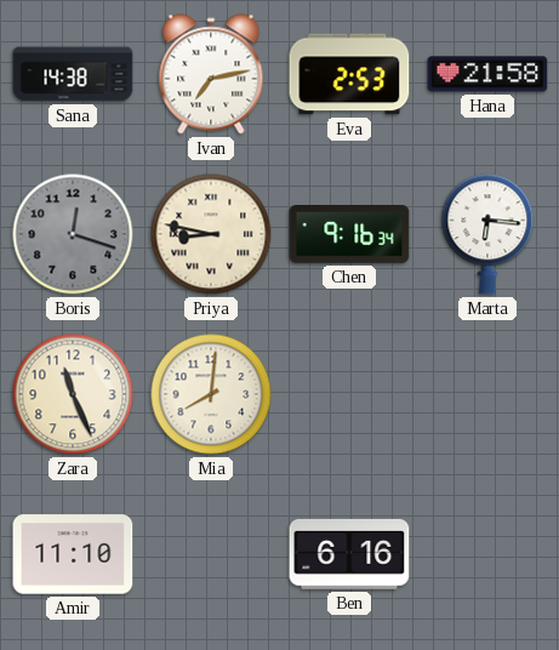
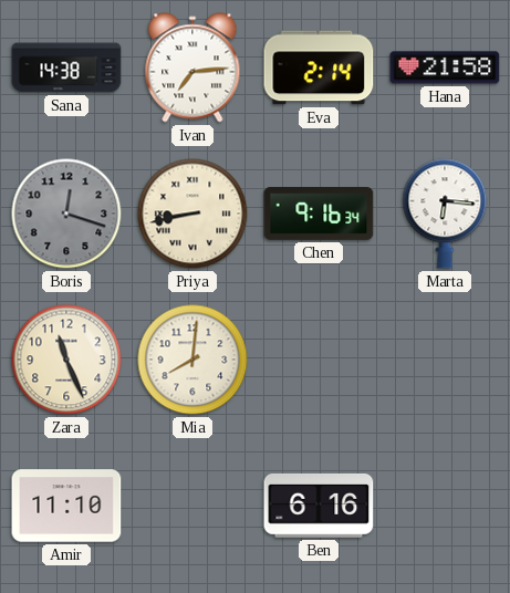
Ivan: 7:13 -> 7:14 (192, 67)
Eva: 2:53 -> 2:14 (319, 67)
Priya: 8:47 -> 8:43 (192, 214)
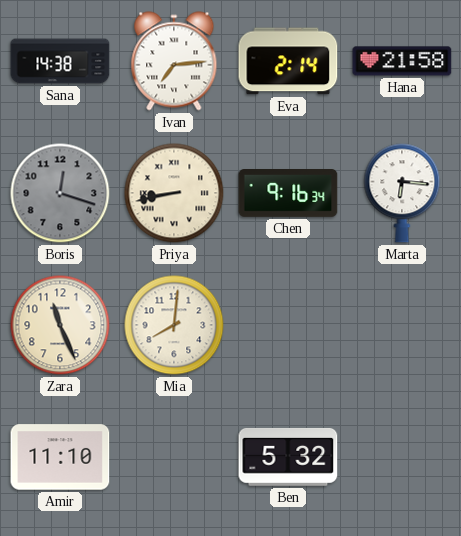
Ben: 6:16 -> 5:32 (288, 457)
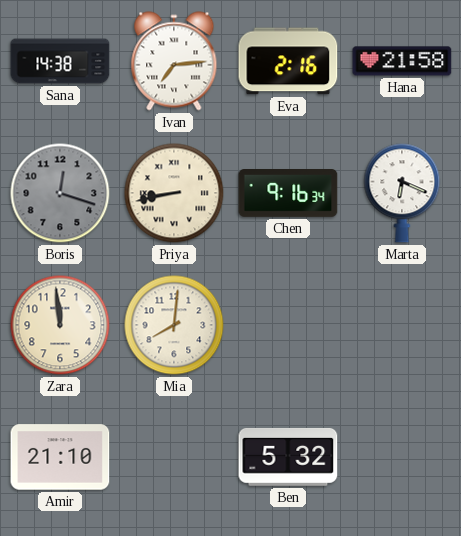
Eva: 2:14 -> 2:16 (288, 61)
Marta: 6:16 -> 6:19 (402, 193)
Zara: 11:26 -> 11:59 (60, 325)
Amir: 11:10 -> 21:10 (60, 457)
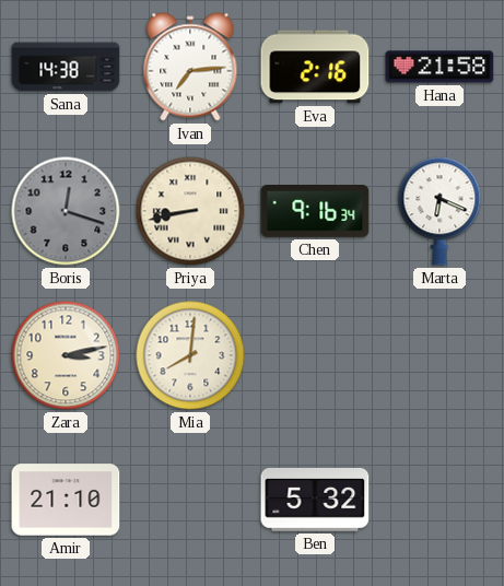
Zara: 11:59 -> 3:13 (66, 355)
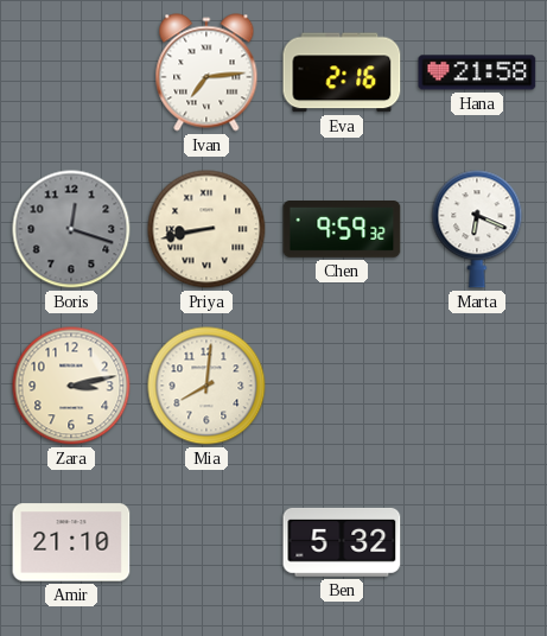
Sana: 14:38 -> none (66, 67)
Chen: 9:16 -> 9:59 (342, 230)
